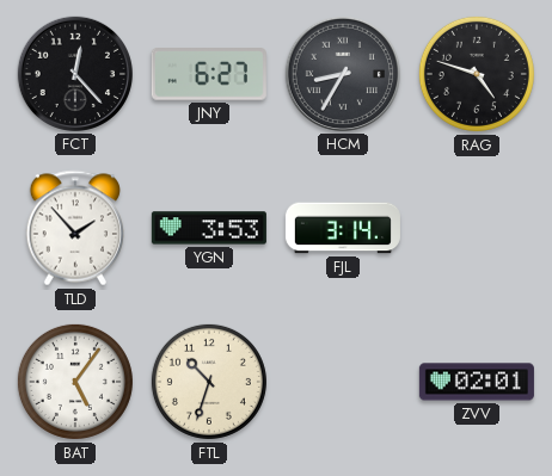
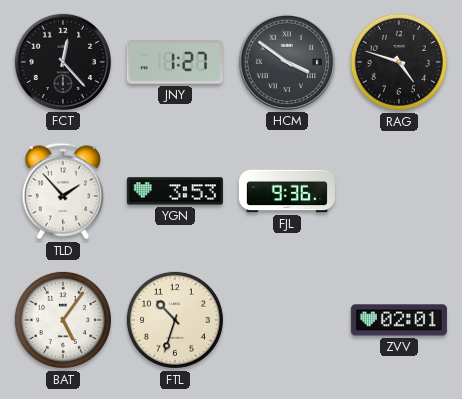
JNY: 6:27 -> 1:27 (175, 63)
HCM: 8:35 -> 3:51 (287, 62)
FJL: 3:14 -> 9:36 (287, 191)
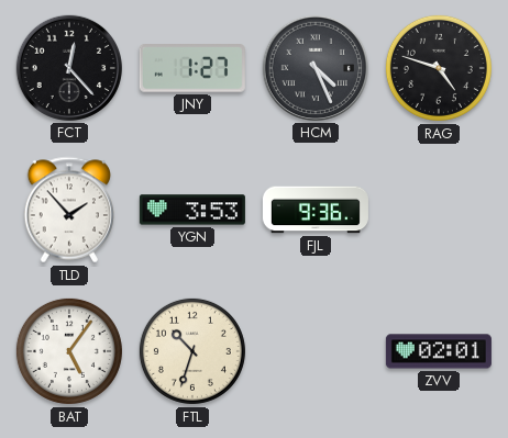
HCM: 3:51 -> 4:26 (316, 68)
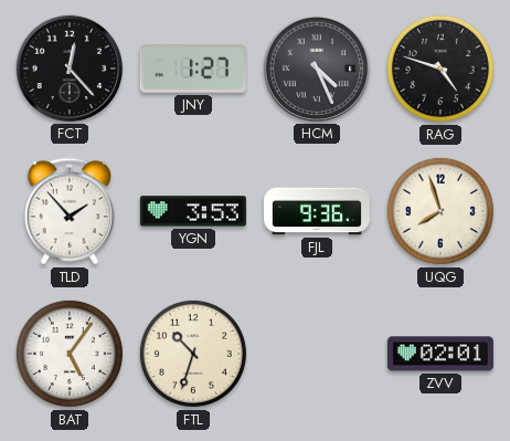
UQG: none -> 7:57 (440, 211)
